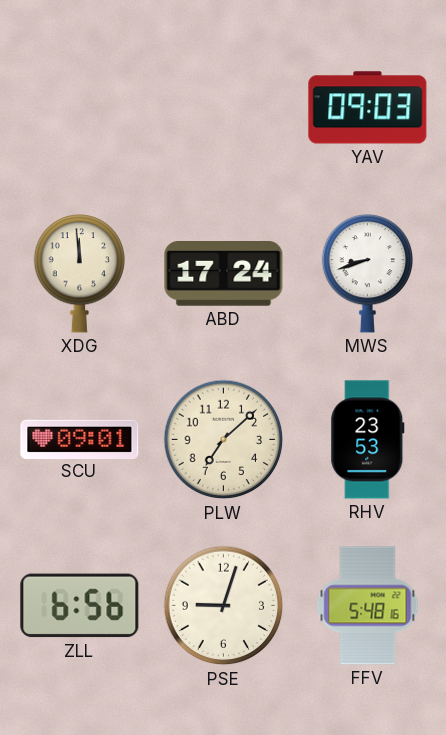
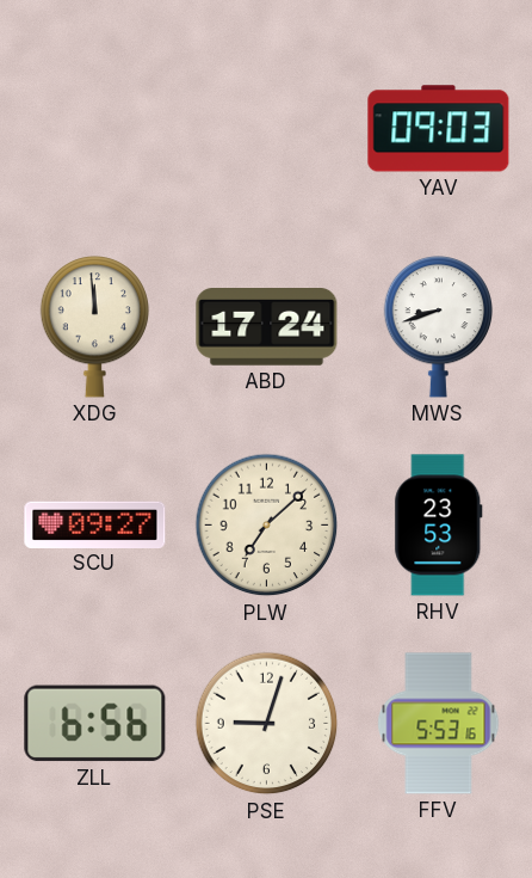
SCU: 09:01 -> 09:27 (95, 524)
FFV: 5:48 -> 5:53 (439, 724)
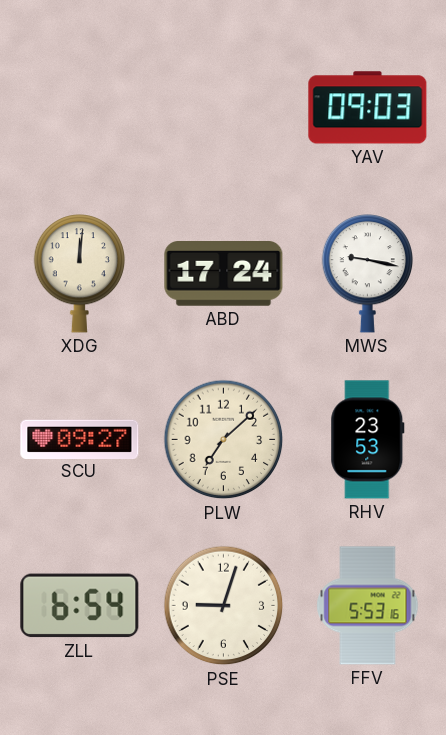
XDG: 11:59 -> 12:01 (80, 274)
MWS: 8:42 -> 9:17 (368, 274)
ZLL: 6:56 -> 6:54 (80, 606)
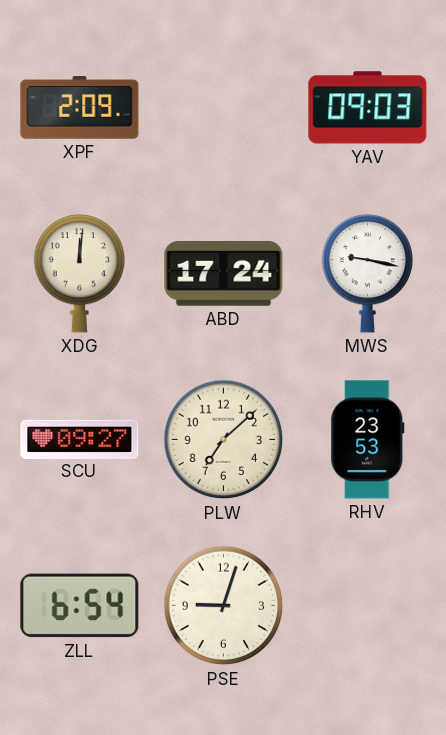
XPF: none -> 2:09 (80, 108)
FFV: 5:53 -> none (368, 606)
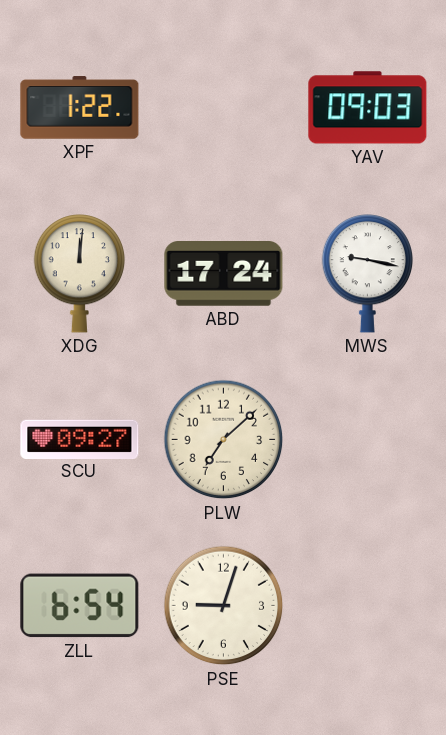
XPF: 2:09 -> 1:22 (80, 108)
RHV: 23:53 -> none (368, 440)
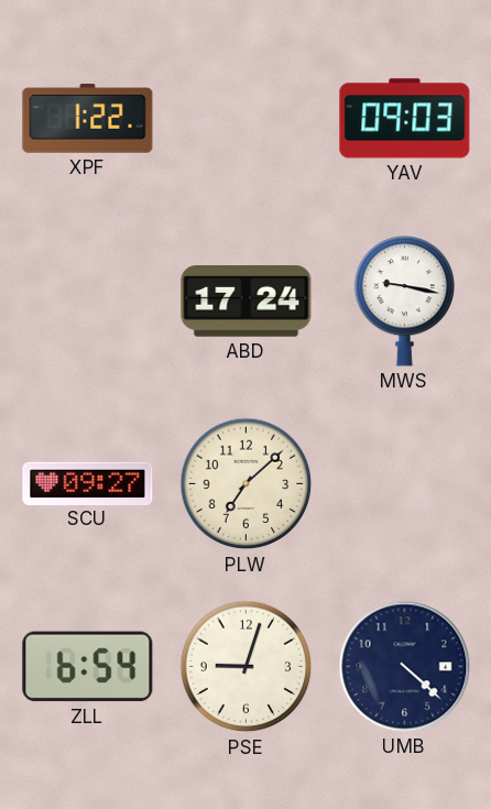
XDG: 12:01 -> none (80, 274)
UMB: none -> 4:22 (405, 667)
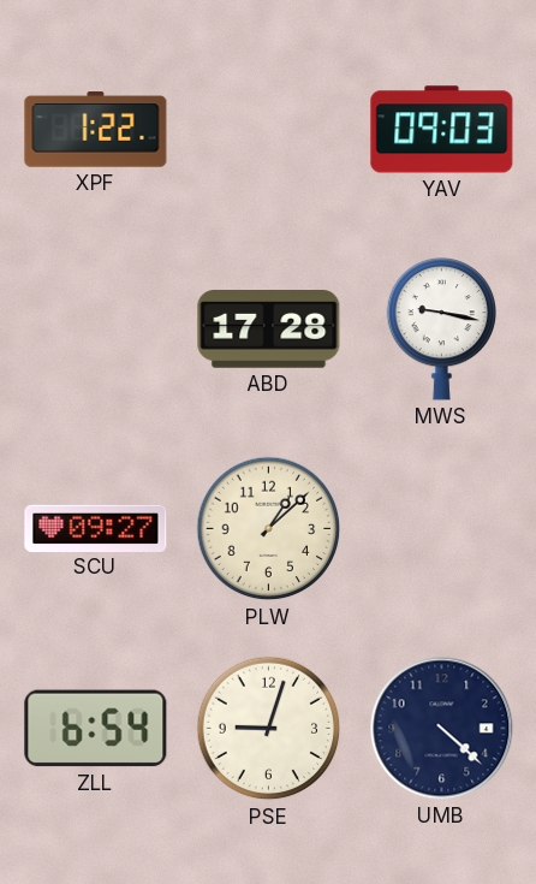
ABD: 17:24 -> 17:28 (269, 330)
PLW: 7:08 -> 1:08 (269, 529)
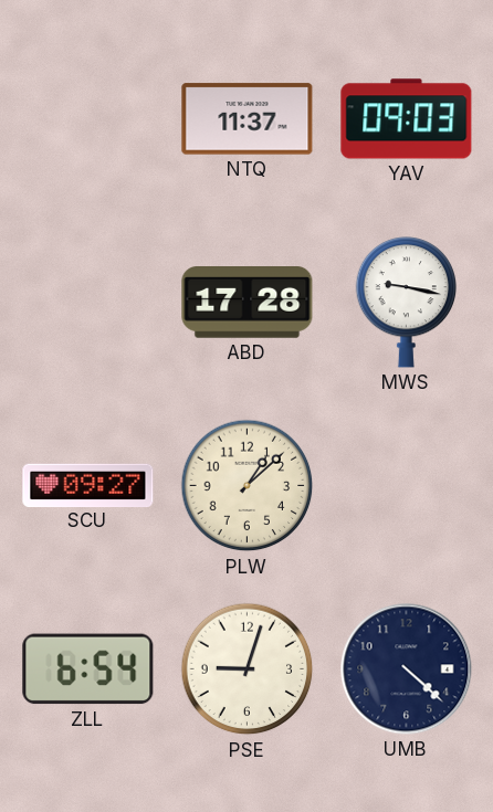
XPF: 1:22 -> none (96, 130)
NTQ: none -> 11:37 (248, 119)
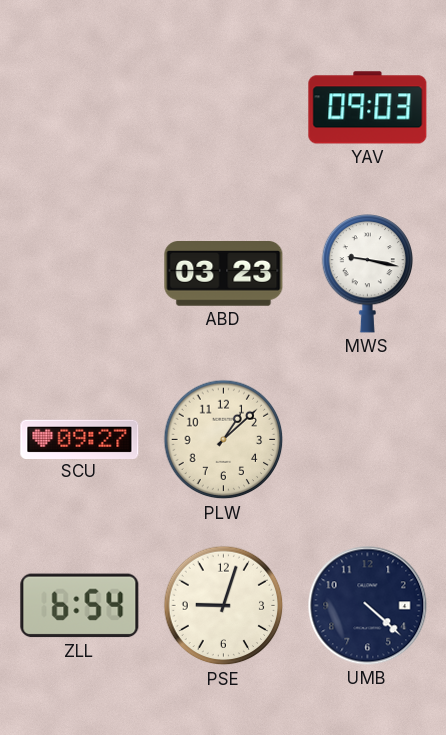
NTQ: 11:37 -> none (248, 119)
ABD: 17:28 -> 03:23 (224, 274)
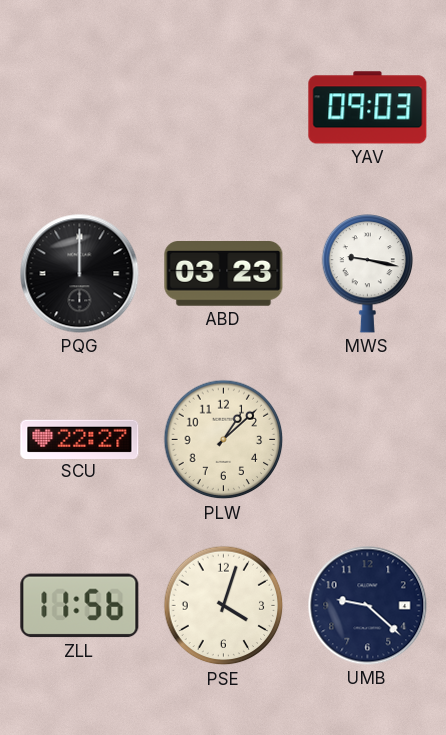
PQG: none -> 12:00 (80, 274)
SCU: 09:27 -> 22:27 (80, 439)
ZLL: 6:54 -> 11:56 (80, 606)
PSE: 9:03 -> 4:03 (224, 606)
UMB: 4:22 -> 9:22 (368, 606)
